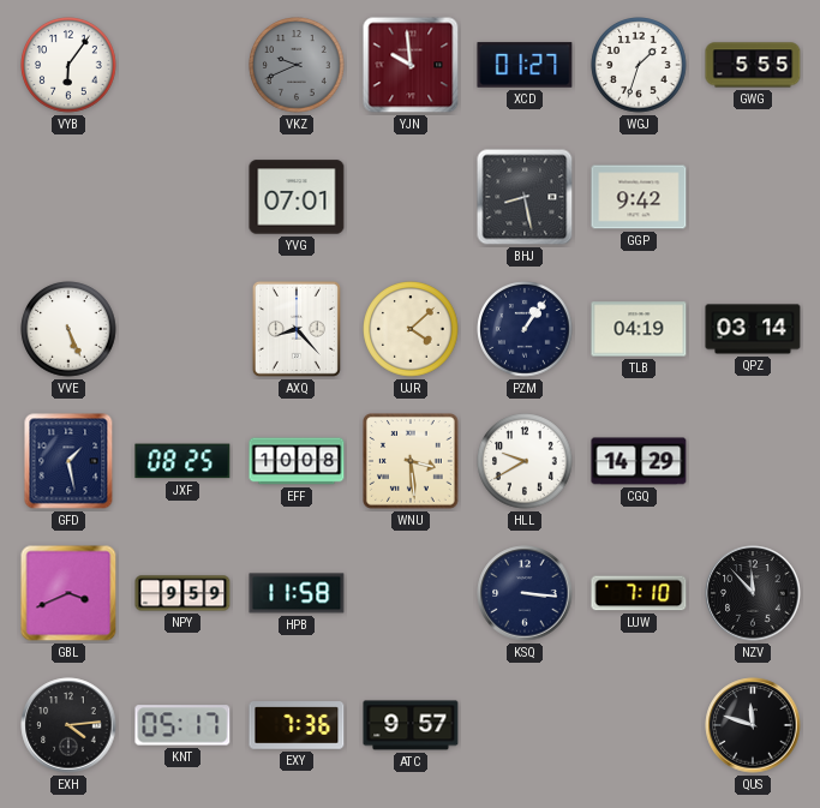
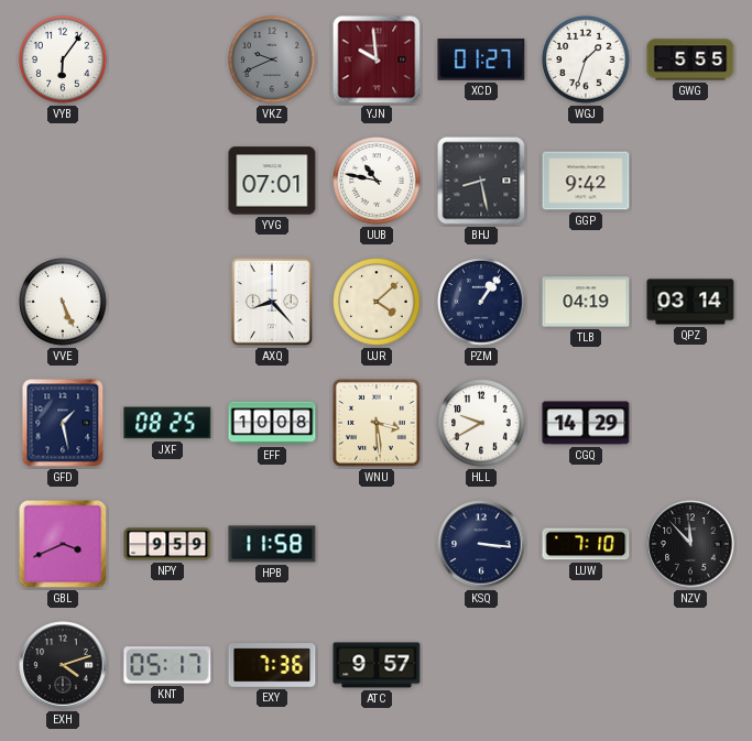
UUB: none -> 10:47 (377, 181)
EXH: 4:14 -> 4:12 (63, 665)
QUS: 11:48 -> none (753, 725)
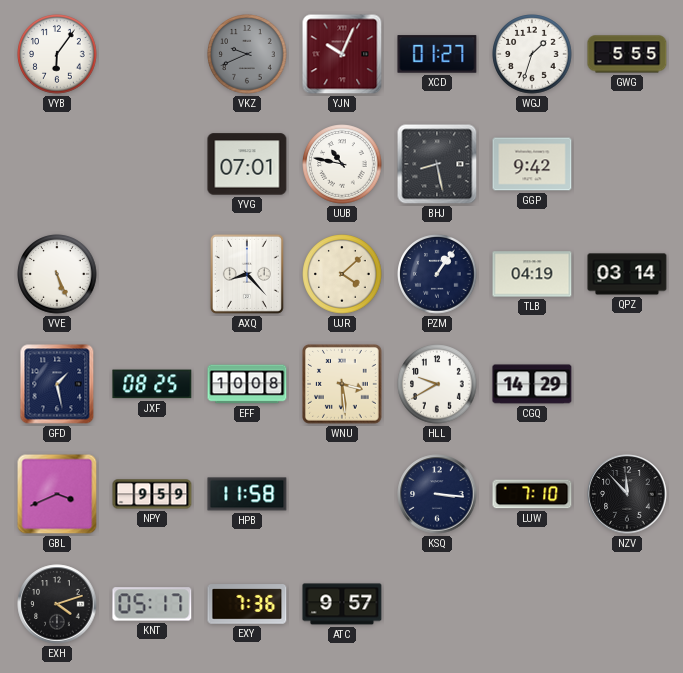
YJN: 9:59 -> 10:04 (342, 54)
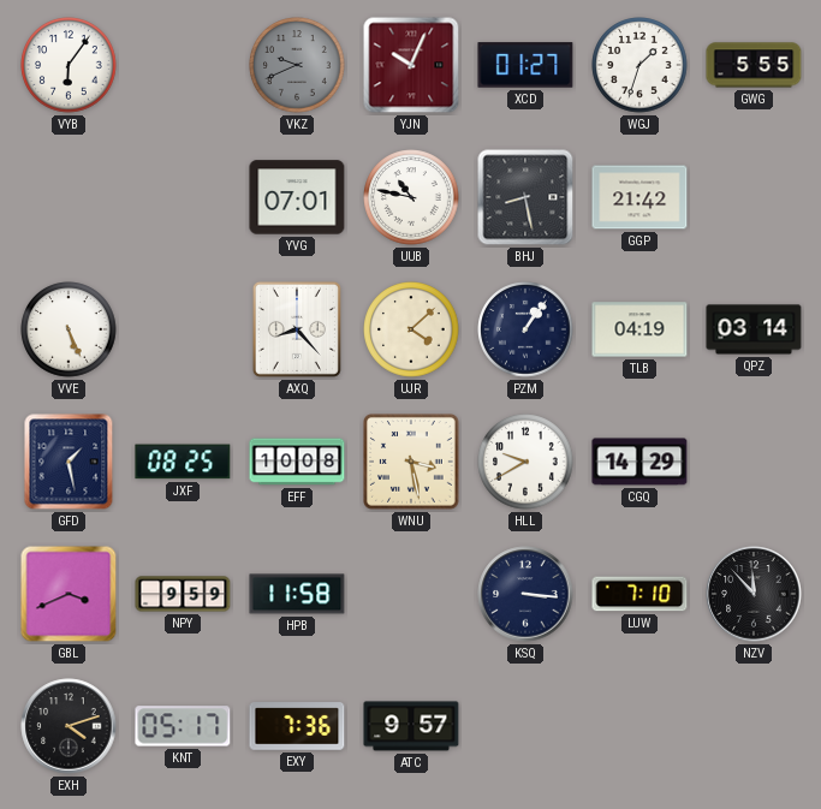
GGP: 9:42 -> 21:42 (639, 197)
WNU: 3:29 -> 3:28 (412, 463)
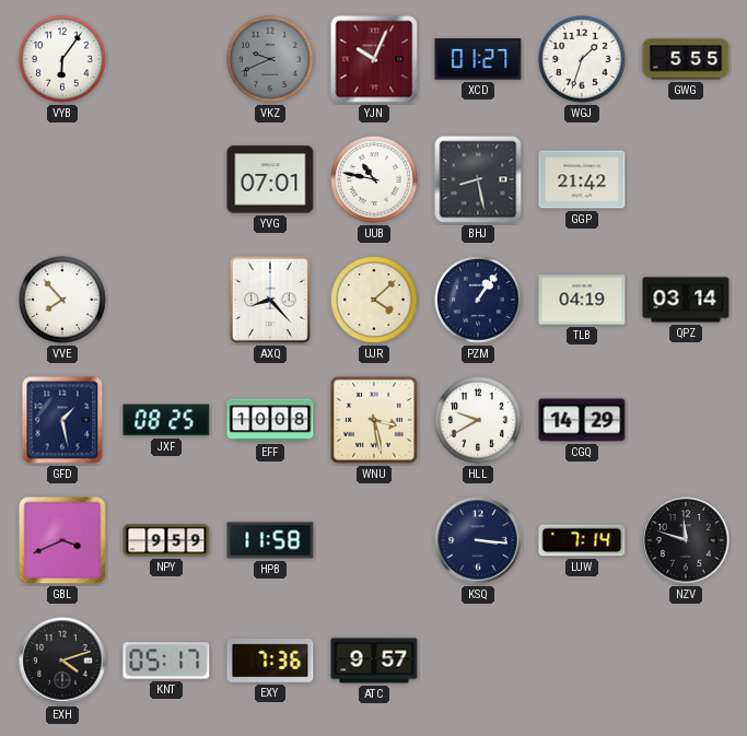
VVE: 5:26 -> 7:53 (62, 300)
LUW: 7:10 -> 7:14 (582, 540)
NZV: 11:53 -> 11:48 (686, 540)
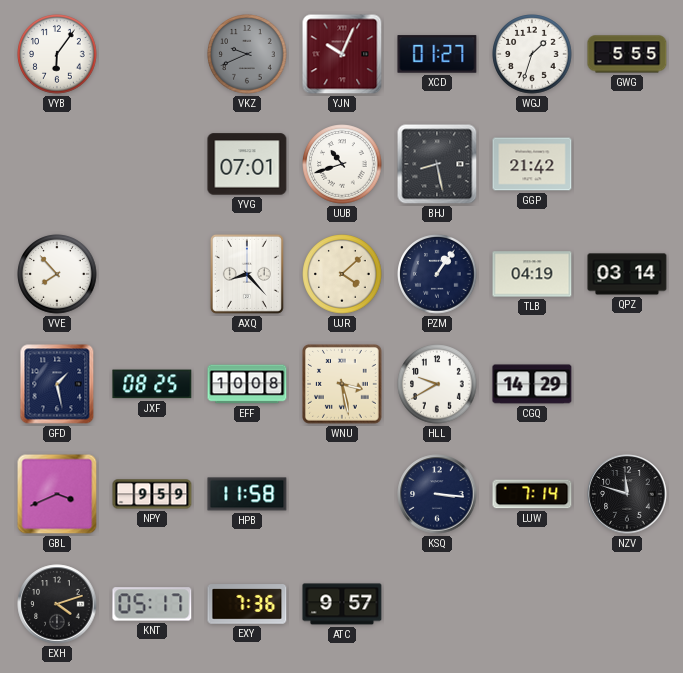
UUB: 10:47 -> 10:42 (342, 164)
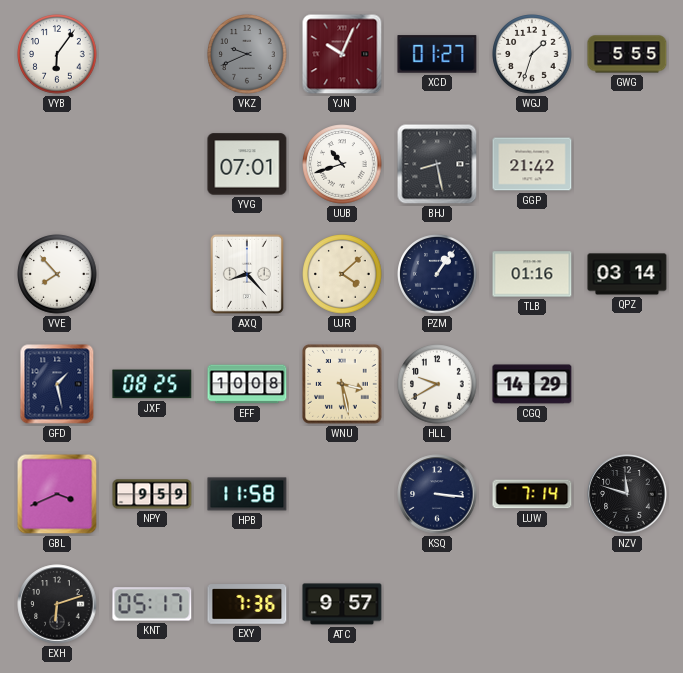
TLB: 04:19 -> 01:16 (532, 274)
EXH: 4:12 -> 6:12 (57, 604)
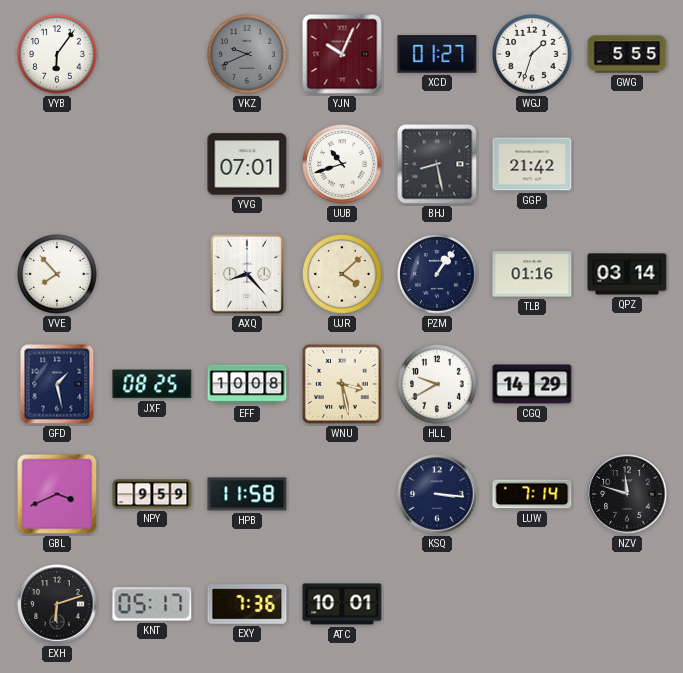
ATC: 9:57 -> 10:01 (342, 604)
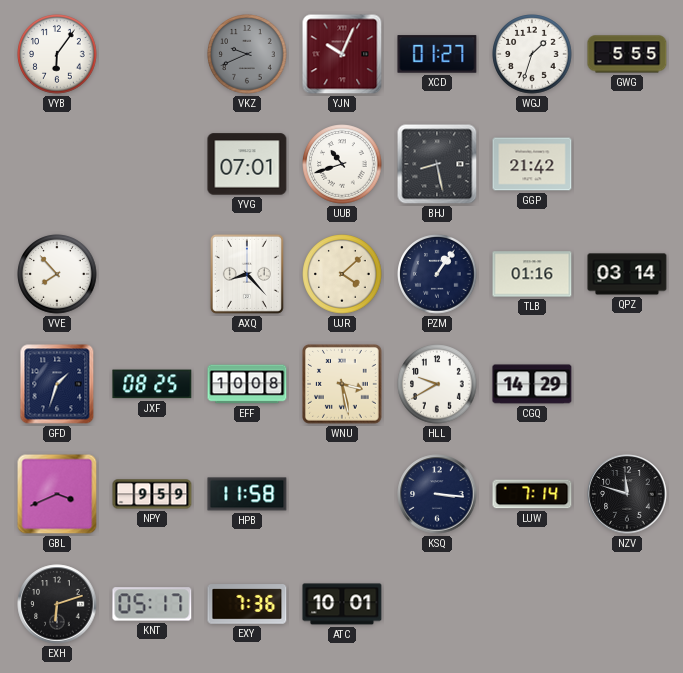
GFD: 1:28 -> 1:33 (57, 384)
